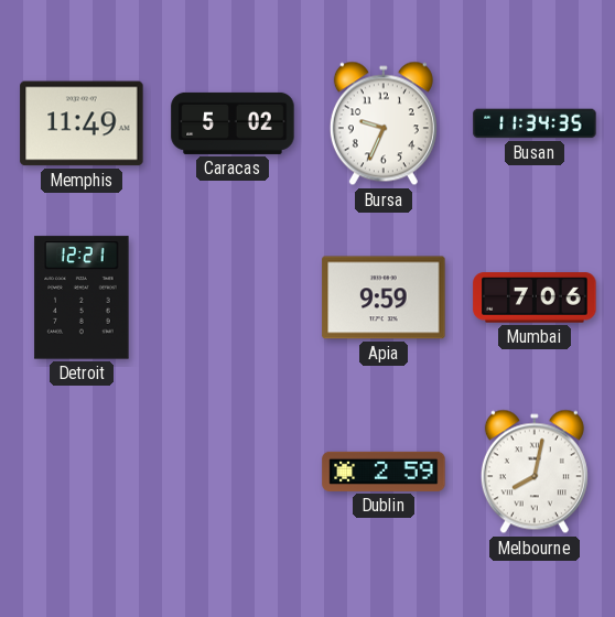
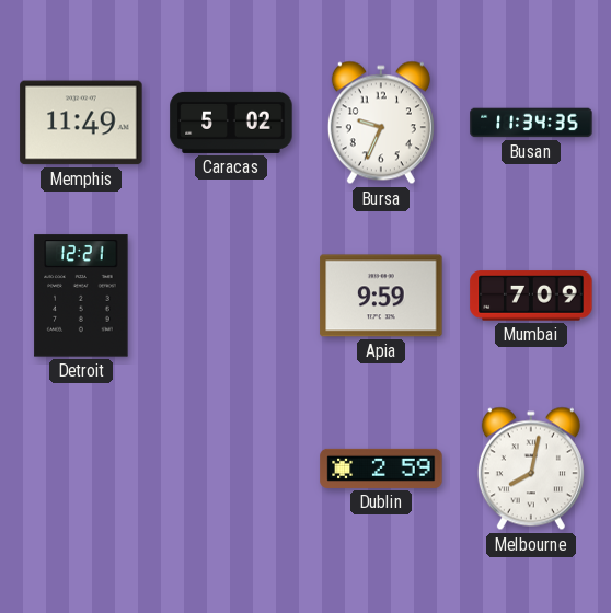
Mumbai: 7:06 -> 7:09 (531, 296)
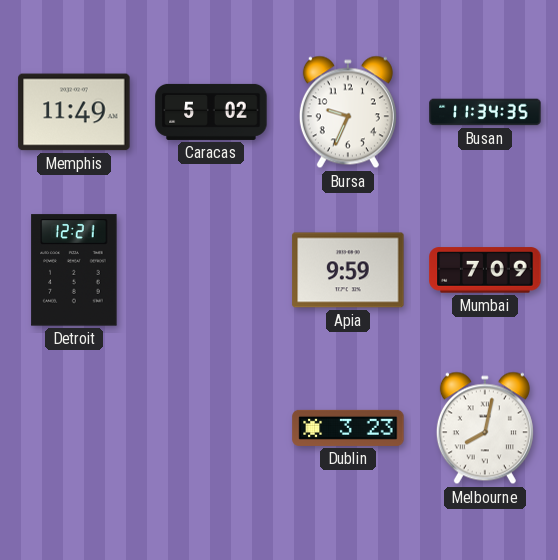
Dublin: 2:59 -> 3:23 (348, 428)
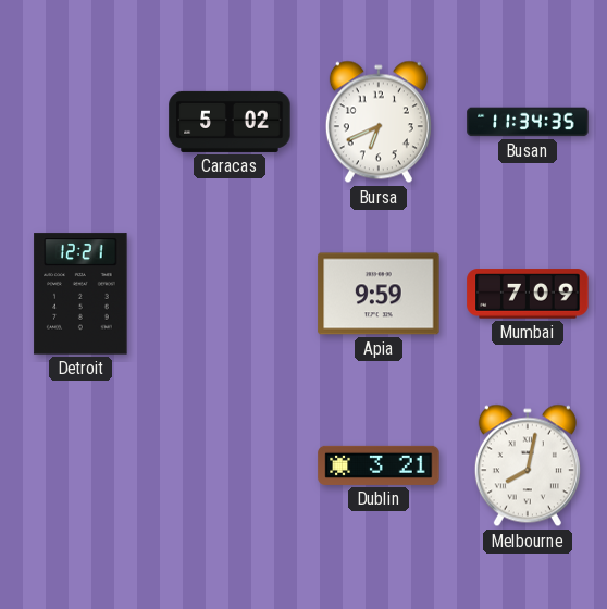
Memphis: 11:49 -> none (74, 112)
Bursa: 9:34 -> 6:41 (379, 122)
Dublin: 3:23 -> 3:21 (379, 465)
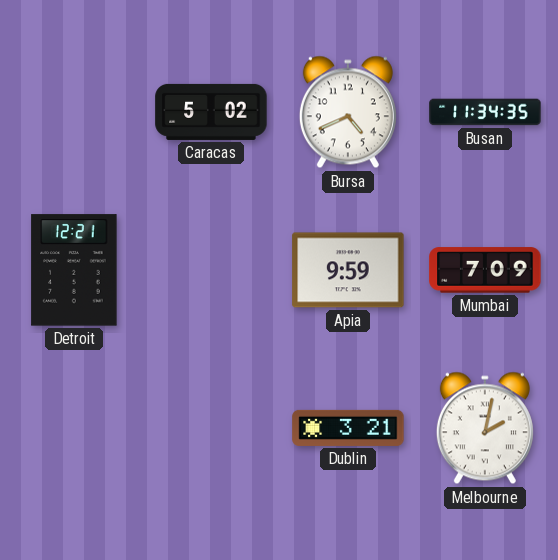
Bursa: 6:41 -> 4:41 (348, 112)
Melbourne: 8:02 -> 2:02 (485, 428)
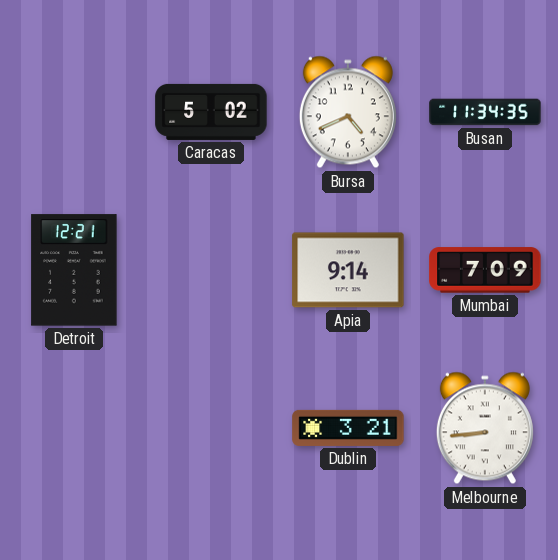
Apia: 9:59 -> 9:14 (348, 270)
Melbourne: 2:02 -> 8:44 (485, 428)
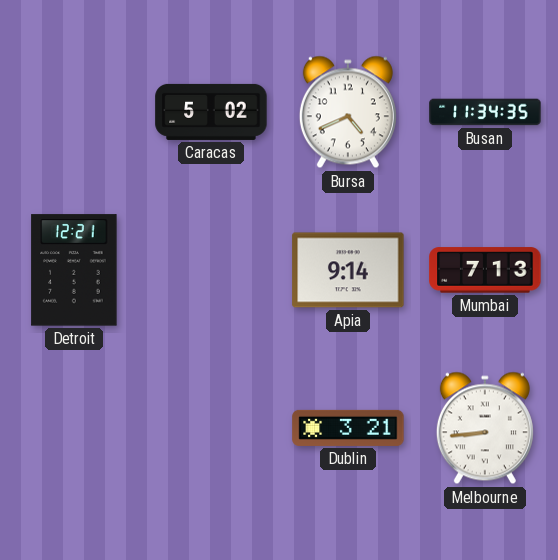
Mumbai: 7:09 -> 7:13 (485, 270)
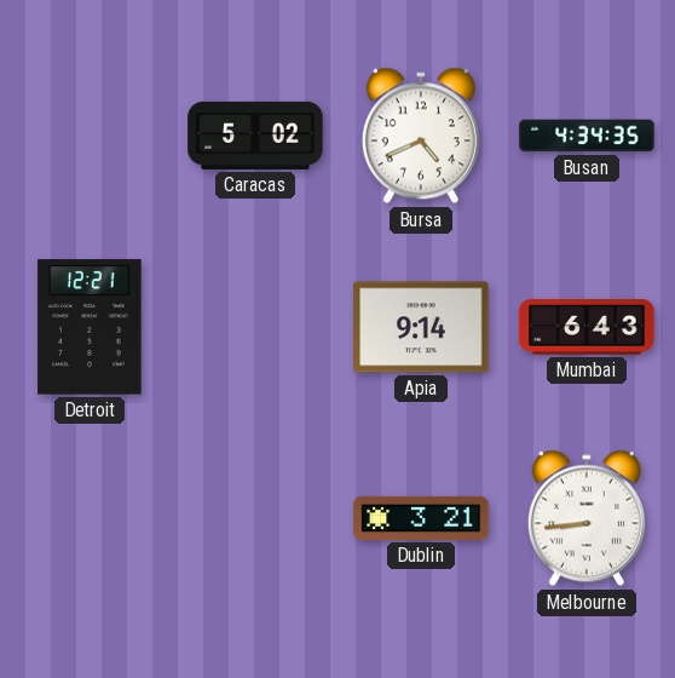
Busan: 11:34 -> 4:34 (587, 136)
Mumbai: 7:13 -> 6:43 (587, 327)
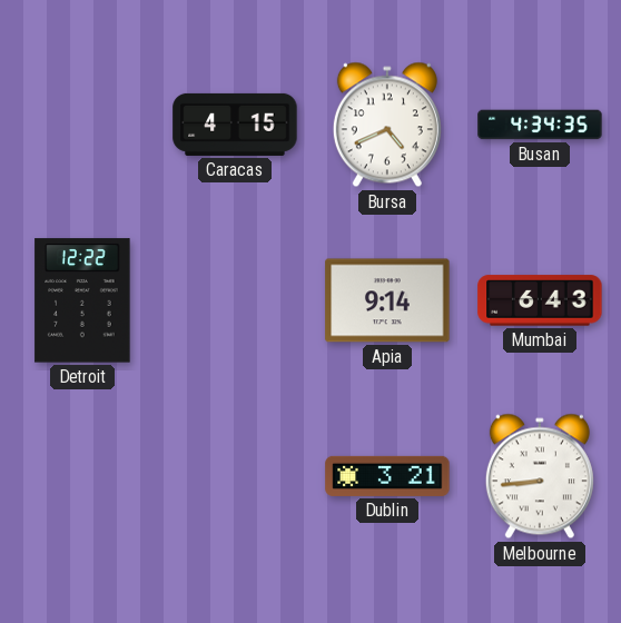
Caracas: 5:02 -> 4:15 (235, 125)
Detroit: 12:21 -> 12:22 (82, 300)
